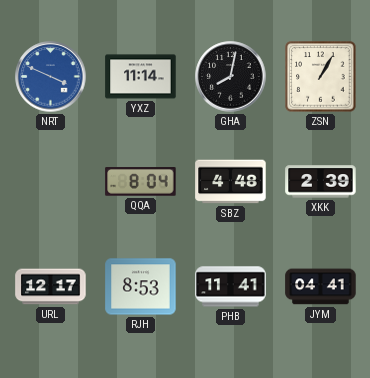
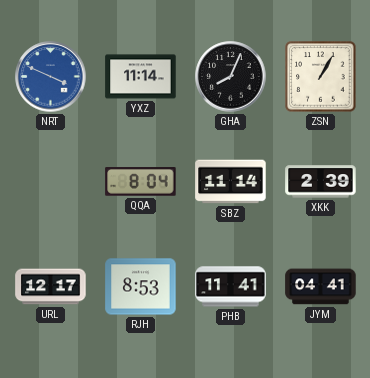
GHA: 8:02 -> 8:04 (231, 77)
SBZ: 4:48 -> 11:14 (231, 182)
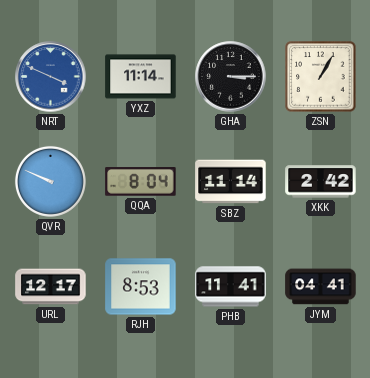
GHA: 8:04 -> 3:15 (231, 77)
QVR: none -> 9:49 (50, 181)
XKK: 2:39 -> 2:42 (321, 182)
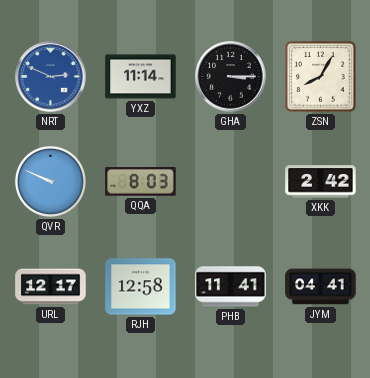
NRT: 3:49 -> 2:49 (51, 77)
ZSN: 1:05 -> 8:05 (321, 77)
QQA: 8:04 -> 8:03 (141, 182)
SBZ: 11:14 -> none (231, 182)
RJH: 8:53 -> 12:58 (141, 287)
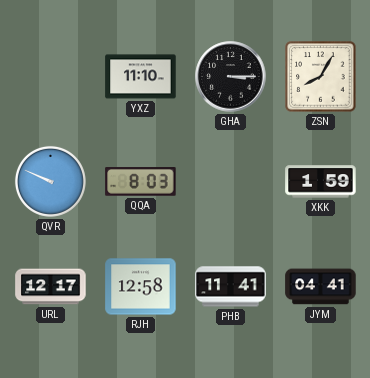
NRT: 2:49 -> none (51, 77)
YXZ: 11:14 -> 11:10 (141, 77)
XKK: 2:42 -> 1:59 (321, 182)
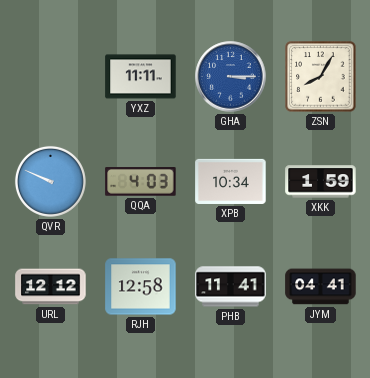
YXZ: 11:10 -> 11:11 (141, 77)
GHA dial: black -> blue (231, 77)
QQA: 8:03 -> 4:03 (141, 182)
XPB: none -> 10:34 (231, 181)
URL: 12:17 -> 12:12 (51, 287)
